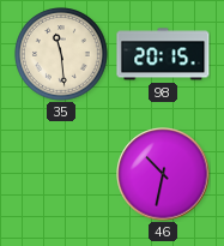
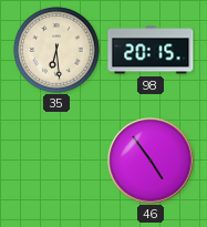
35: 11:29 -> 6:29 (58, 51)
46: 10:32 -> 4:54 (151, 161)
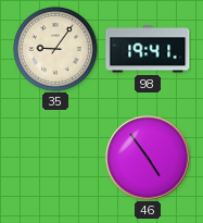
35: 6:29 -> 9:06 (56, 50)
98: 20:15 -> 19:41 (148, 49)
